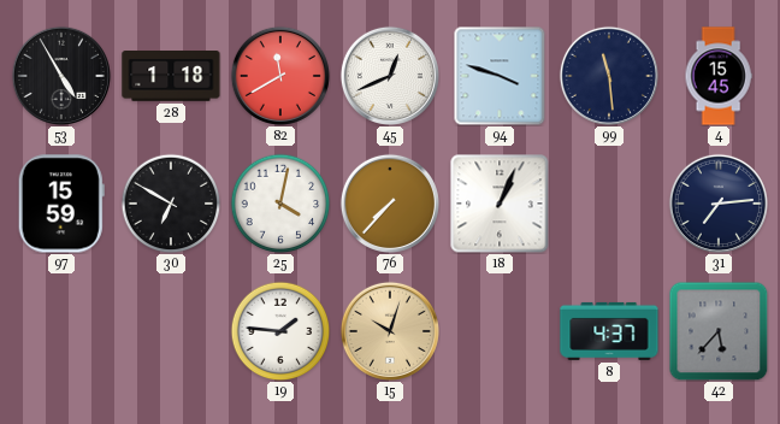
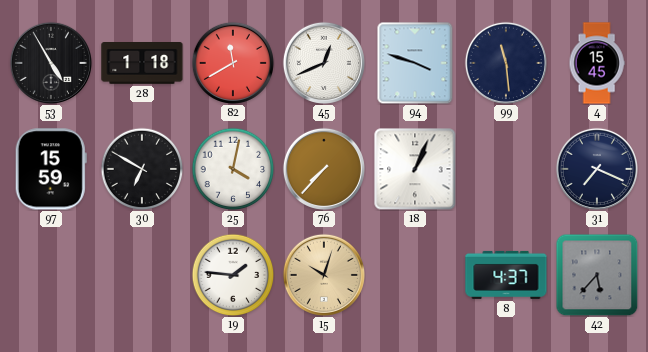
31: 7:14 -> 7:19 (597, 169)
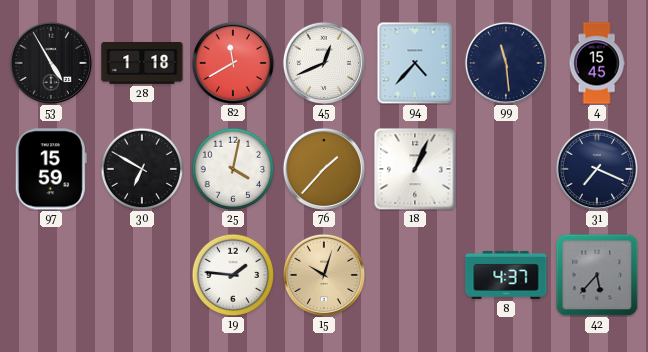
94: 3:48 -> 4:37 (415, 63)
76: 7:37 -> 1:37 (324, 169)
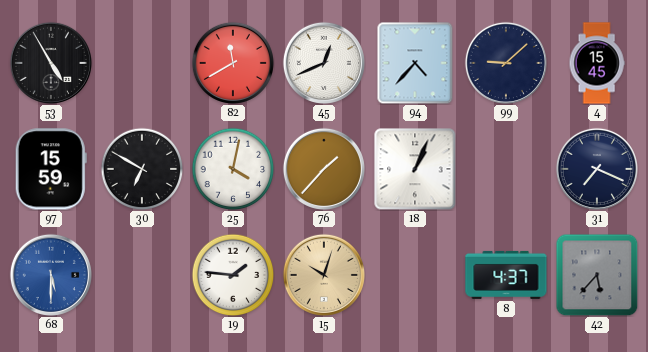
28: 1:18 -> none (142, 64)
99: 11:29 -> 9:08 (506, 63)
68: none -> 5:30 (51, 275)
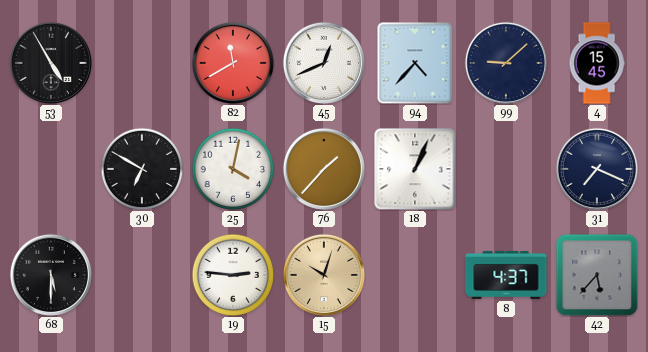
97: 15:59 -> none (51, 169)
68 dial: blue -> black (51, 275)
19: 1:46 -> 2:46 (233, 275)
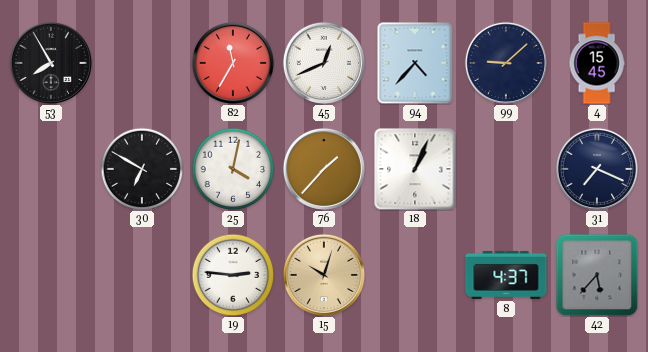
53: 4:55 -> 7:55 (51, 63)
82: 11:40 -> 11:35 (233, 63)
68: 5:30 -> none (51, 275)
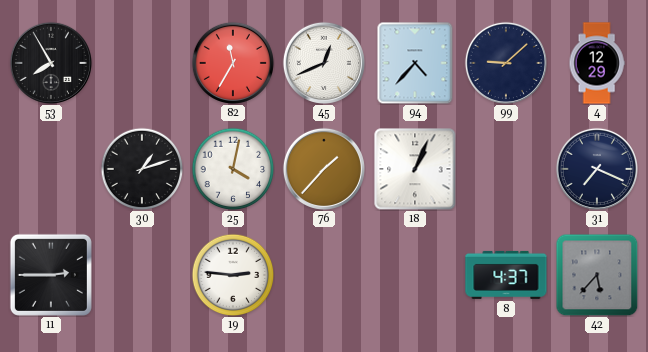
4: 15:45 -> 12:29 (597, 63)
30: 6:50 -> 1:12 (142, 169)
11: none -> 2:45 (51, 275)
15: 10:03 -> none (324, 275)
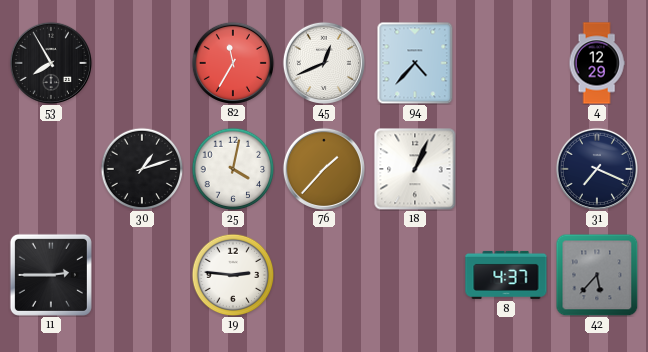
99: 9:08 -> none (506, 63)
